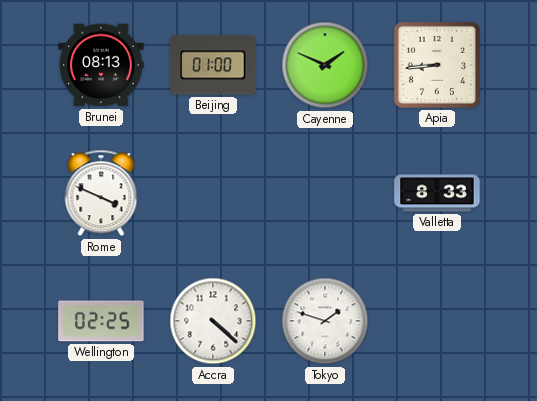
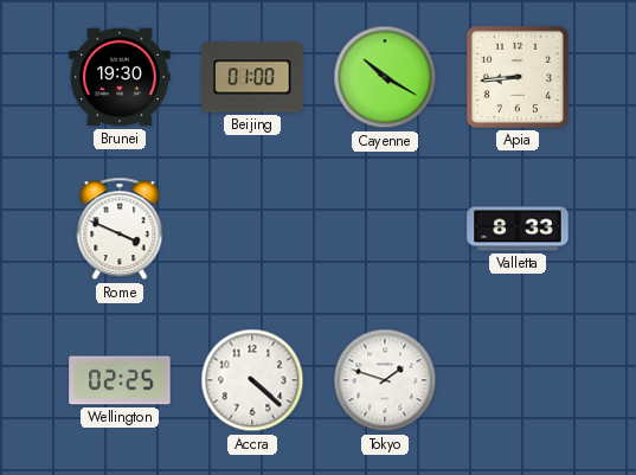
Brunei: 08:13 -> 19:30 (120, 77)
Cayenne: 1:49 -> 10:20 (385, 77)
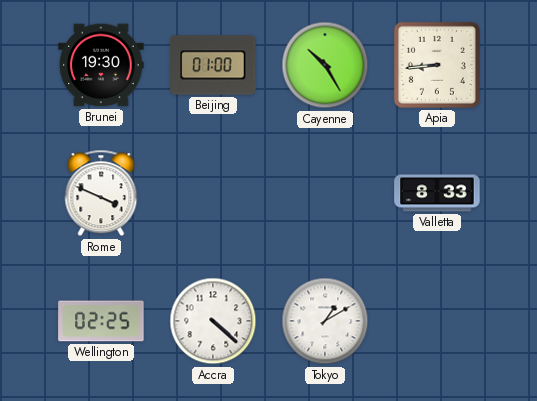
Cayenne: 10:20 -> 10:25 (325, 65)
Tokyo: 1:48 -> 1:10 (325, 321)
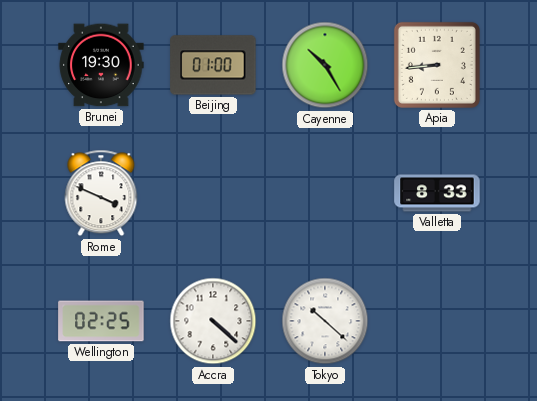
Tokyo: 1:10 -> 10:22 (325, 321)
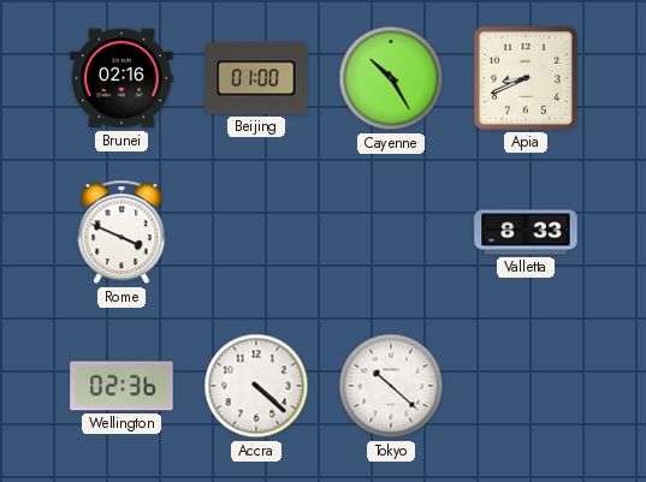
Brunei: 19:30 -> 02:16 (122, 78)
Apia: 8:44 -> 8:41 (526, 78)
Wellington: 02:25 -> 02:36 (122, 386)
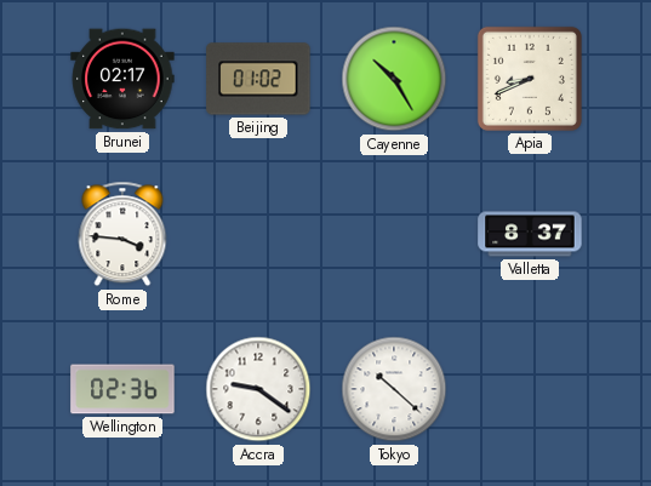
Brunei: 02:16 -> 02:17 (122, 79)
Beijing: 01:00 -> 01:02 (258, 79)
Rome: 3:49 -> 3:46 (122, 234)
Valletta: 8:33 -> 8:37 (530, 234)
Accra: 4:22 -> 9:21 (258, 389)
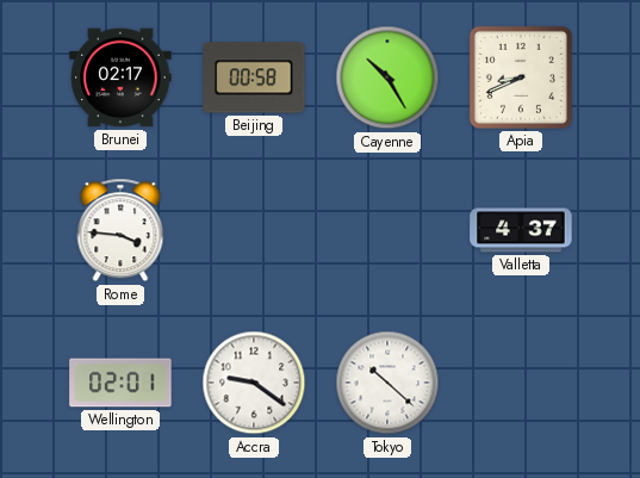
Beijing: 01:02 -> 00:58 (254, 77)
Valletta: 8:37 -> 4:37 (521, 230)
Wellington: 02:36 -> 02:01 (120, 383)
